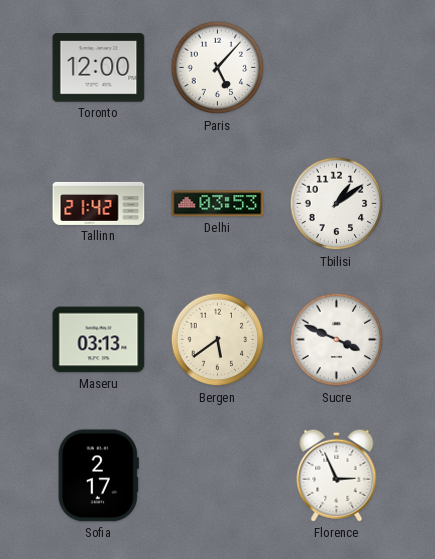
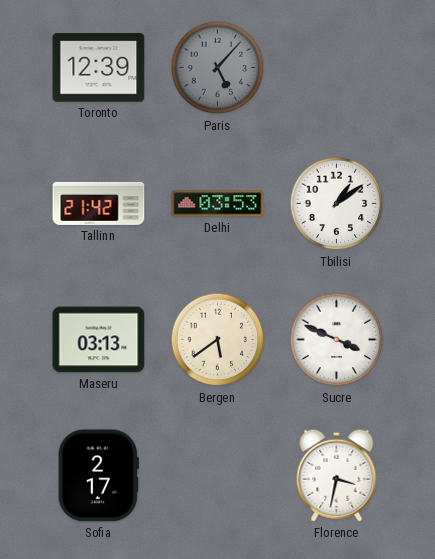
Toronto: 12:00 -> 12:39 (99, 68)
Paris dial: white -> grey (218, 68)
Florence: 2:56 -> 3:32 (337, 475)
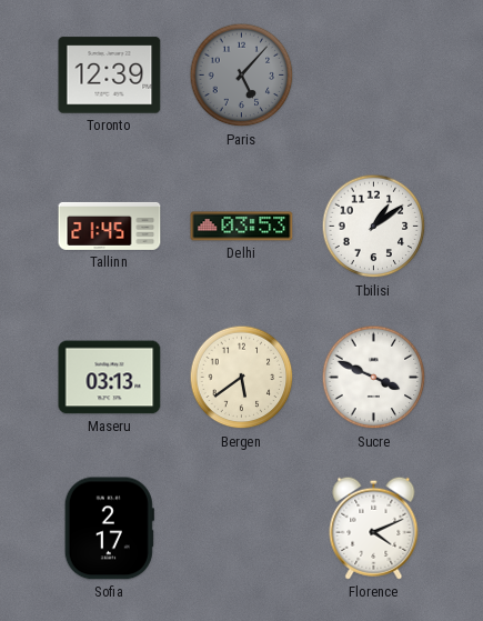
Tallinn: 21:42 -> 21:45 (110, 226)
Florence: 3:32 -> 4:11 (374, 528)
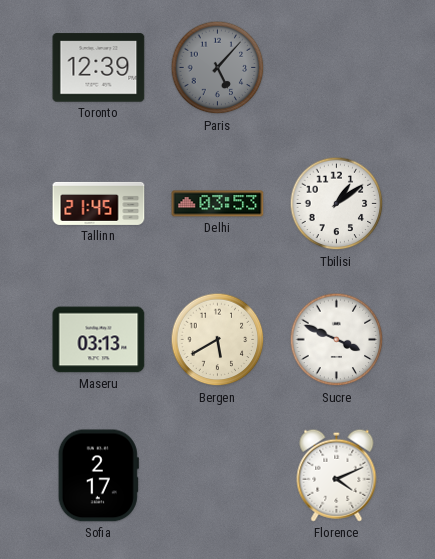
Bergen: 5:39 -> 5:40 (218, 340)
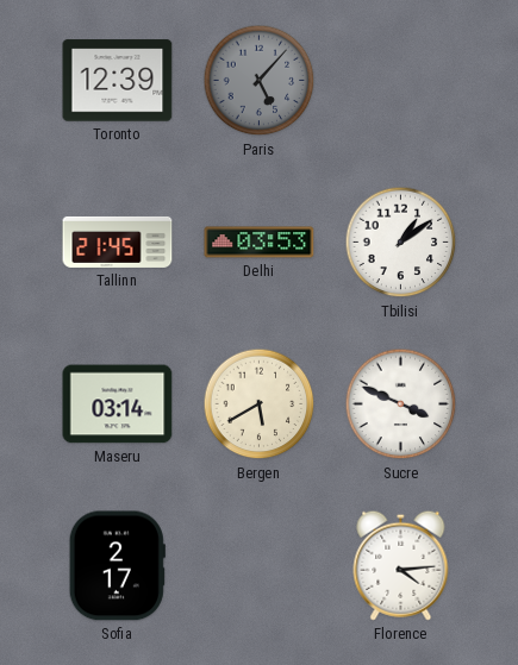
Maseru: 03:13 -> 03:14 (118, 404)
Florence: 4:11 -> 4:14 (401, 565)
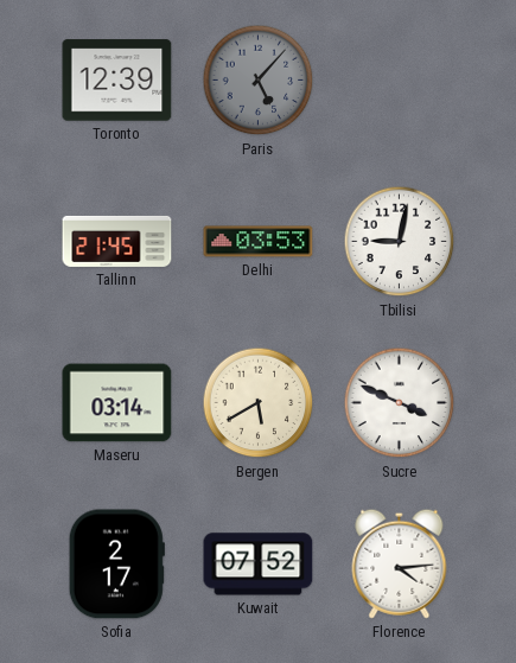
Tbilisi: 1:09 -> 9:02 (400, 242)
Kuwait: none -> 07:52 (259, 565)
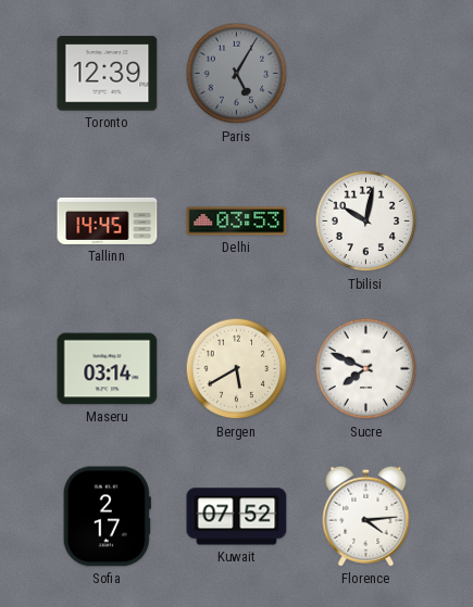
Paris: 5:07 -> 5:05 (237, 74)
Tallinn: 21:45 -> 14:45 (108, 220)
Tbilisi: 9:02 -> 10:02 (366, 222)
Sucre: 3:49 -> 7:49 (366, 369)
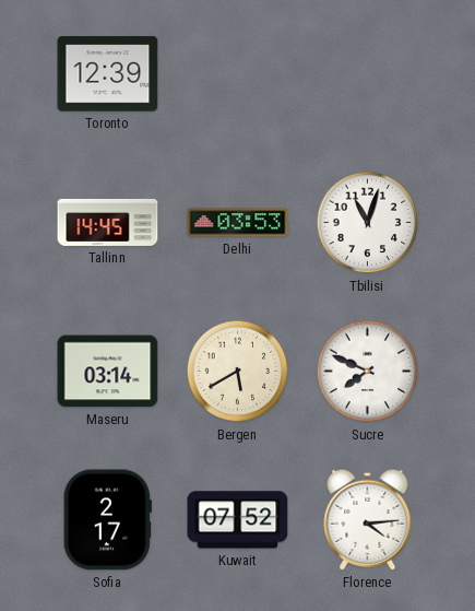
Paris: 5:05 -> none (237, 74)
Tbilisi: 10:02 -> 11:03 (368, 223)
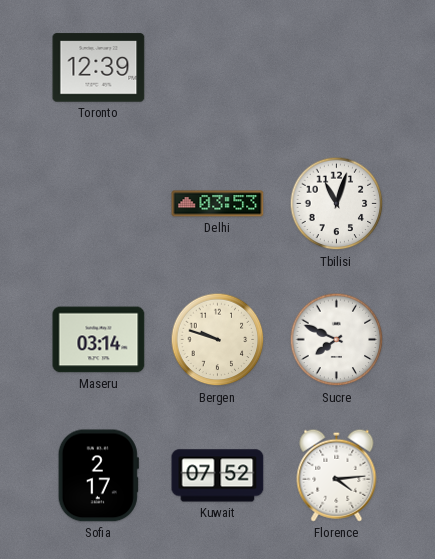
Tallinn: 14:45 -> none (108, 222)
Bergen: 5:40 -> 9:48 (218, 340)
